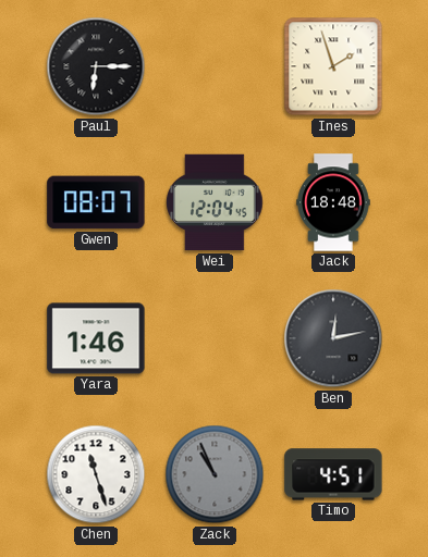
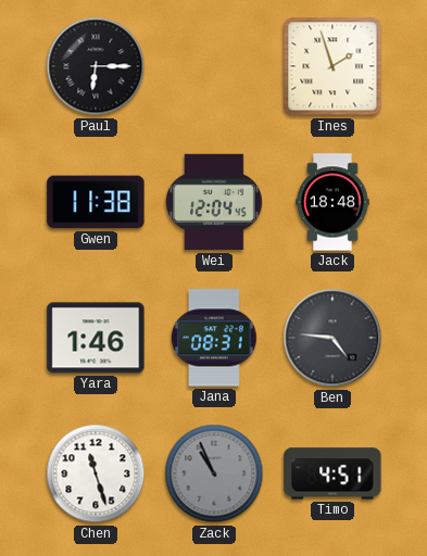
Gwen: 08:07 -> 11:38 (96, 202)
Jana: none -> 08:31 (214, 338)
Ben: 12:13 -> 4:46 (332, 338)
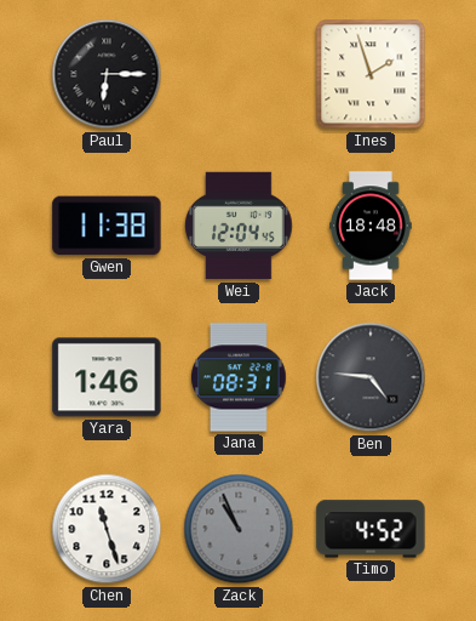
Timo: 4:51 -> 4:52 (371, 529)
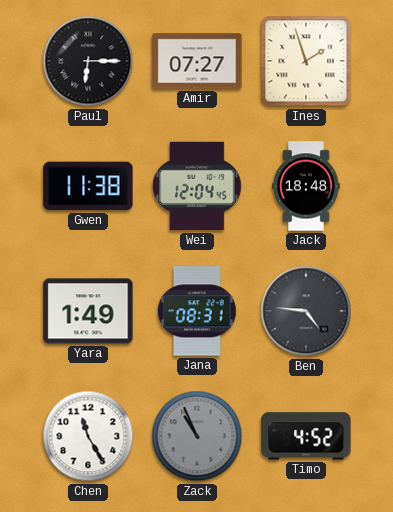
Amir: none -> 07:27 (197, 61)
Yara: 1:46 -> 1:49 (88, 311)
Chen: 11:27 -> 11:25 (88, 436)
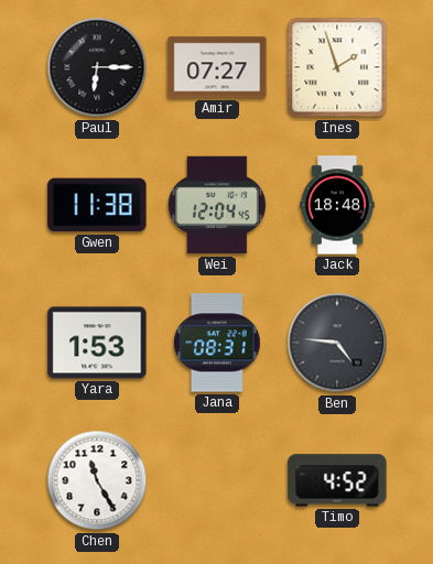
Yara: 1:49 -> 1:53 (97, 343)
Zack: 10:56 -> none (197, 436)
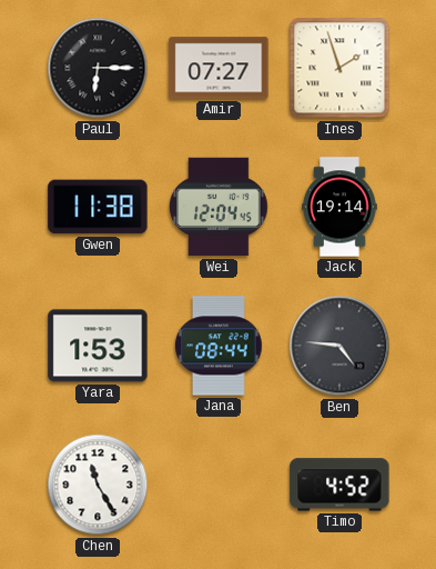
Jack: 18:48 -> 19:14 (339, 207)
Jana: 08:31 -> 08:44 (219, 346)
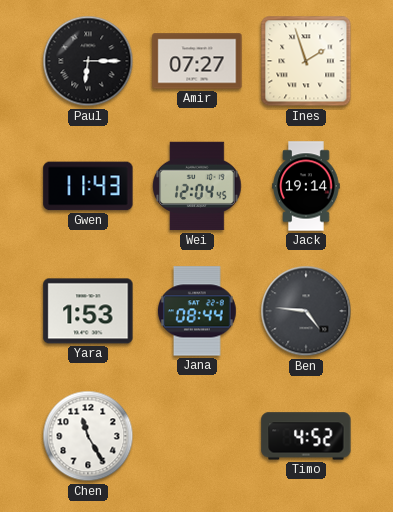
Gwen: 11:38 -> 11:43 (88, 186)
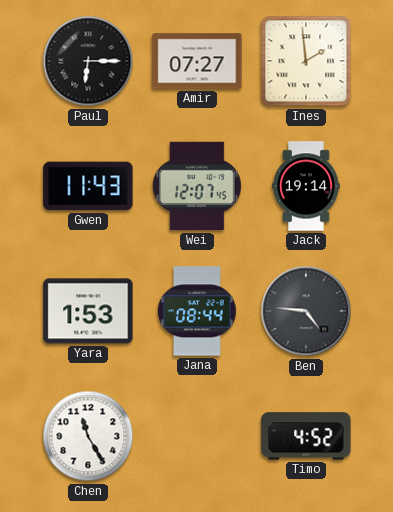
Ines: 1:57 -> 1:59 (306, 61)
Wei: 12:04 -> 12:07 (197, 186)
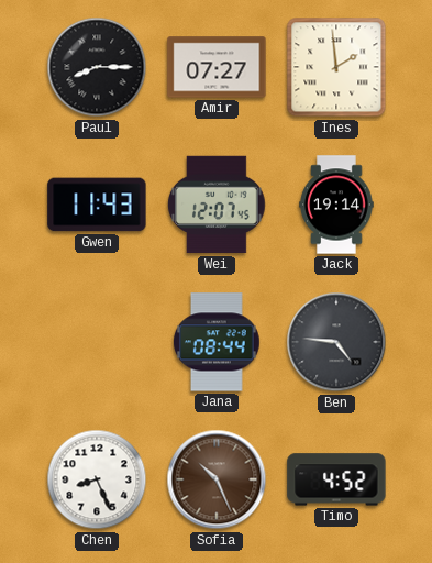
Paul: 6:15 -> 8:15 (97, 67)
Yara: 1:53 -> none (88, 311)
Chen: 11:25 -> 8:26 (97, 479)
Sofia: none -> 10:26 (217, 479)
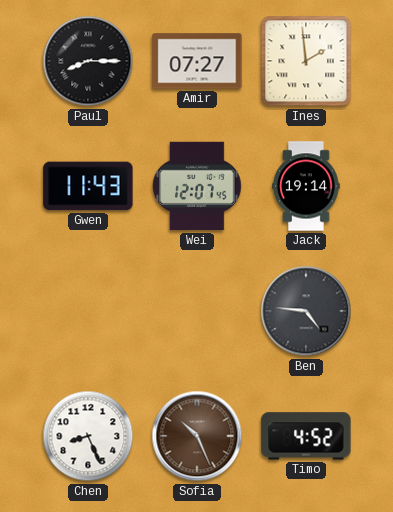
Jana: 08:44 -> none (217, 342)
